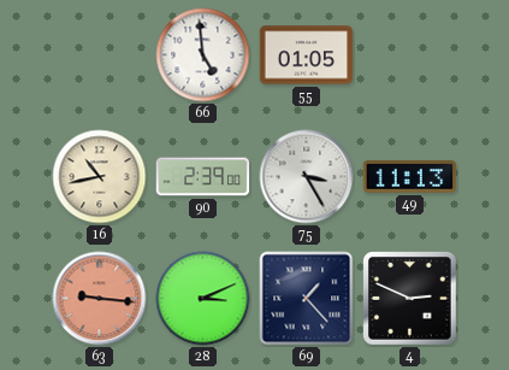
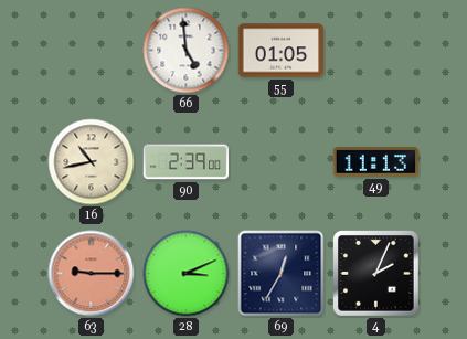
75: 3:25 -> none (307, 177)
63: 9:16 -> 9:15 (92, 274)
69: 1:23 -> 12:35 (282, 274)
4: 2:49 -> 2:04 (376, 274)
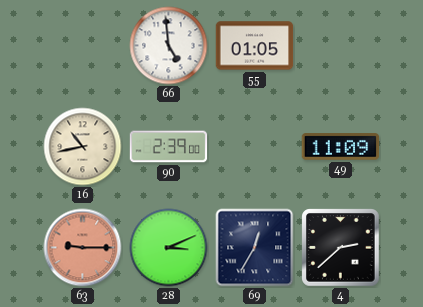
49: 11:13 -> 11:09 (341, 147)
4: 2:04 -> 2:38 (341, 248)
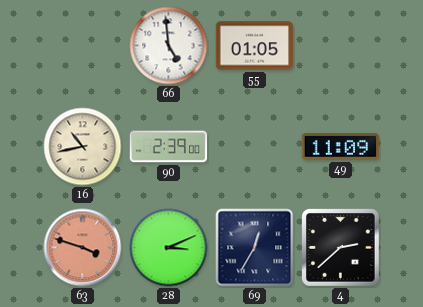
63: 9:15 -> 3:48 (83, 248)
